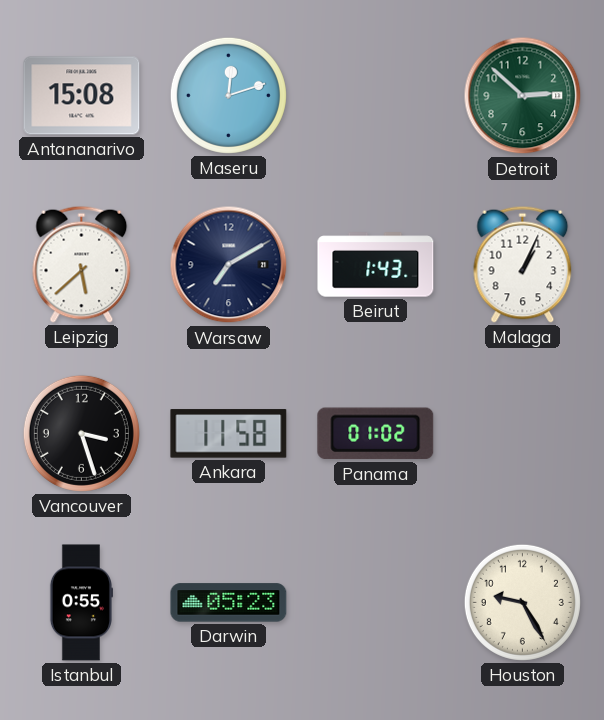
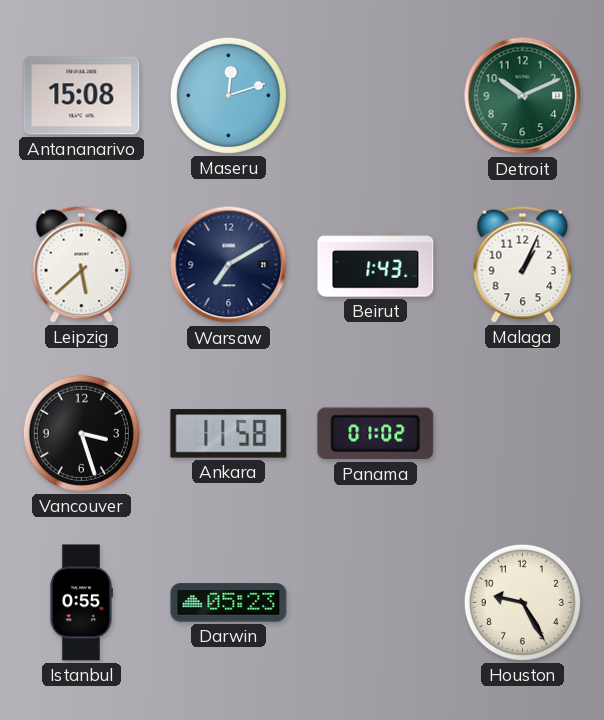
Detroit: 2:52 -> 10:11 (523, 96)
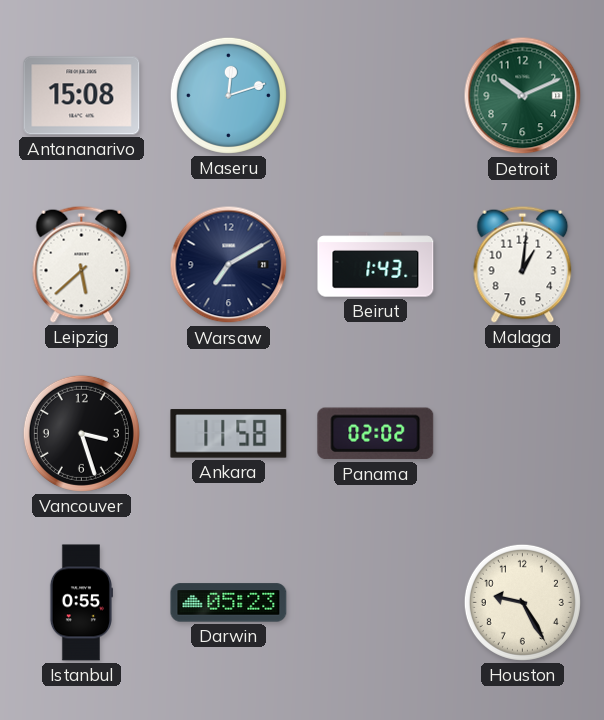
Malaga: 1:04 -> 1:01 (523, 264)
Panama: 01:02 -> 02:02 (376, 434)
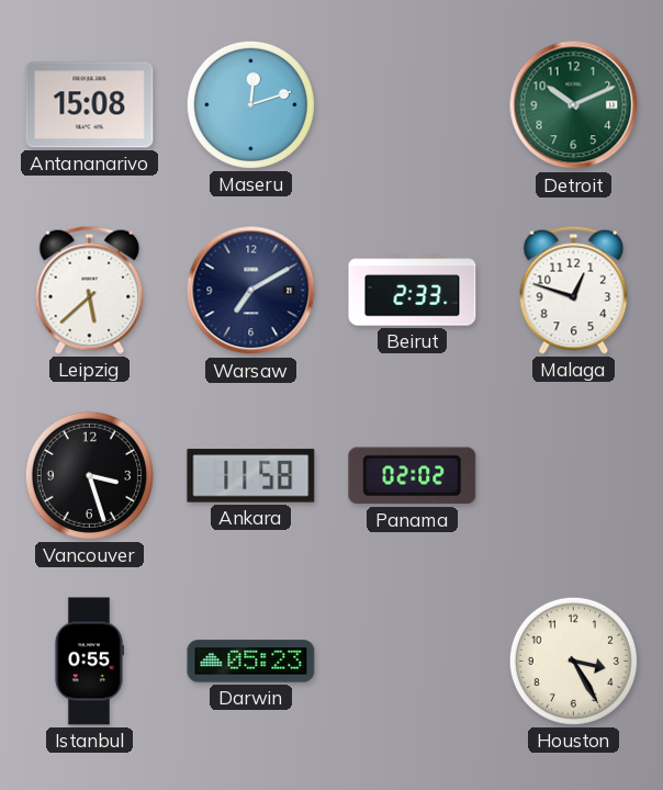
Beirut: 1:43 -> 2:33 (413, 291)
Malaga: 1:01 -> 12:48 (574, 290)
Houston: 9:25 -> 3:25 (573, 661)
